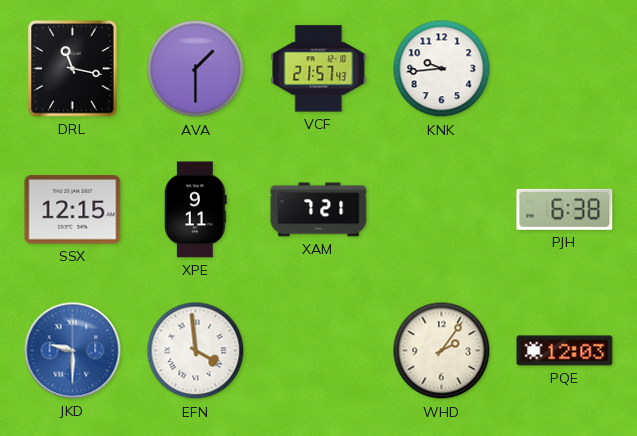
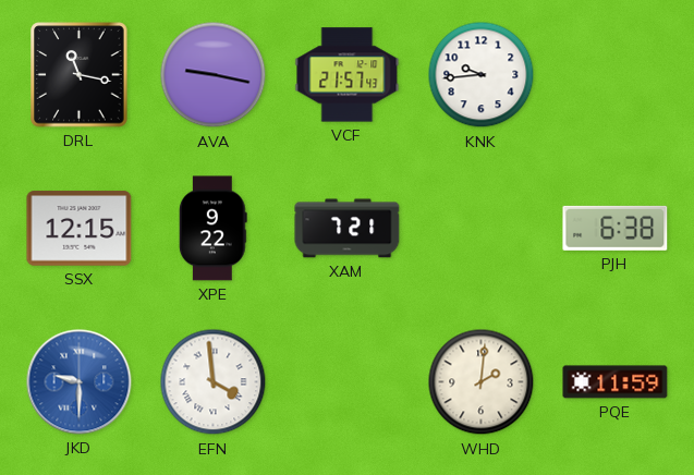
AVA: 1:30 -> 9:17 (214, 75)
XPE: 9:11 -> 9:22 (212, 229)
WHD: 2:06 -> 2:01 (482, 382)
PQE: 12:03 -> 11:59 (616, 382)
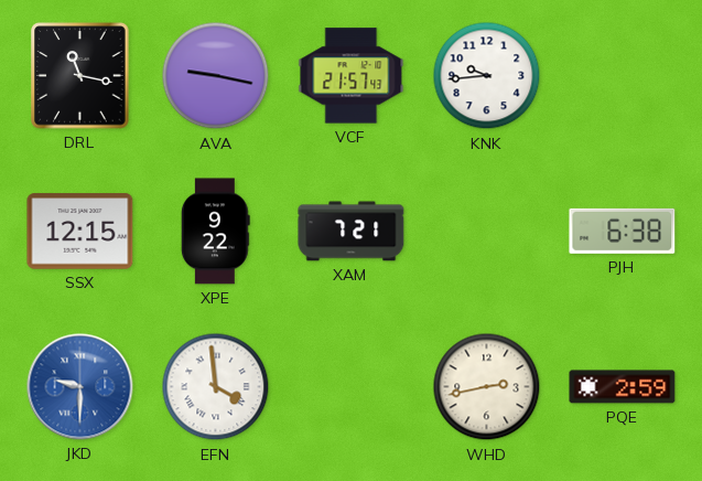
WHD: 2:01 -> 2:43 (487, 387)
PQE: 11:59 -> 2:59 (623, 387)
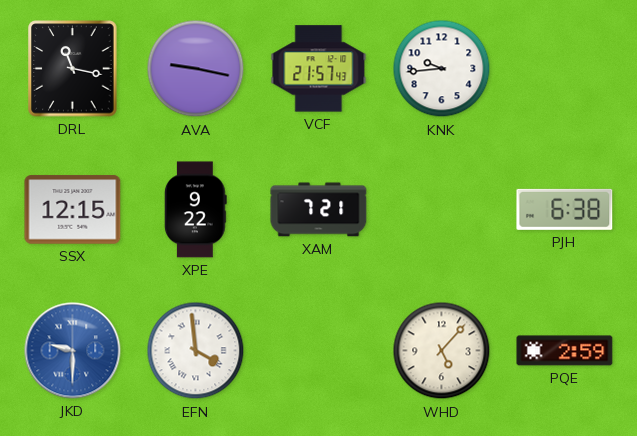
WHD: 2:43 -> 5:07 (442, 351)
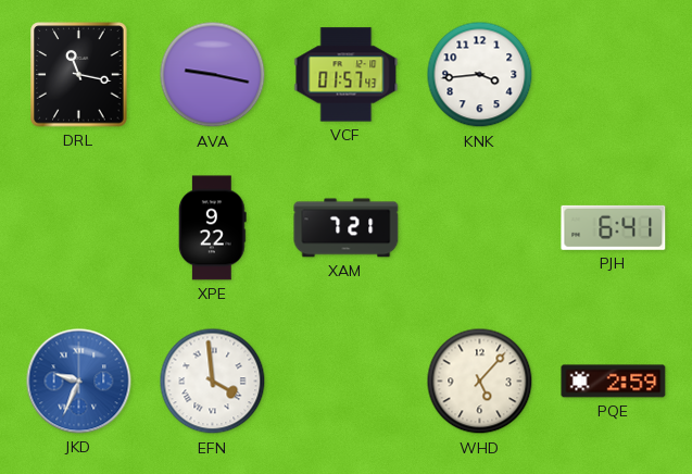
VCF: 21:57 -> 01:57 (347, 75)
KNK: 9:44 -> 3:44 (480, 75)
SSX: 12:15 -> none (73, 210)
PJH: 6:38 -> 6:41 (614, 227)
JKD: 9:30 -> 9:34 (79, 382)
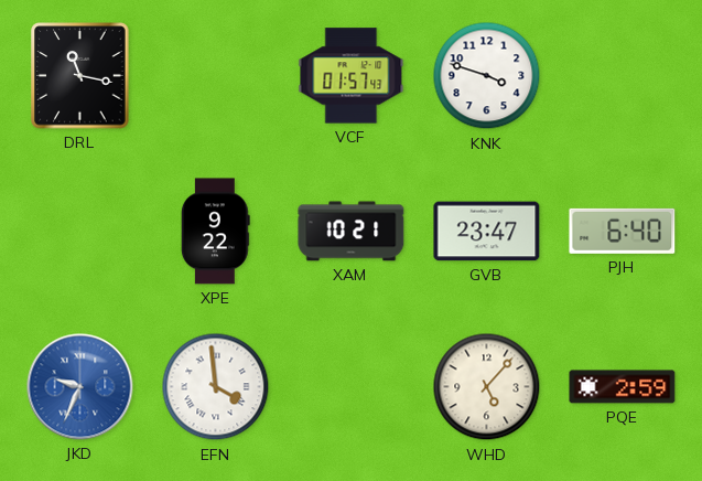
AVA: 9:17 -> none (213, 75)
KNK: 3:44 -> 3:48 (487, 76)
XAM: 7:21 -> 10:21 (352, 232)
GVB: none -> 23:47 (487, 232)
PJH: 6:41 -> 6:40 (623, 231)
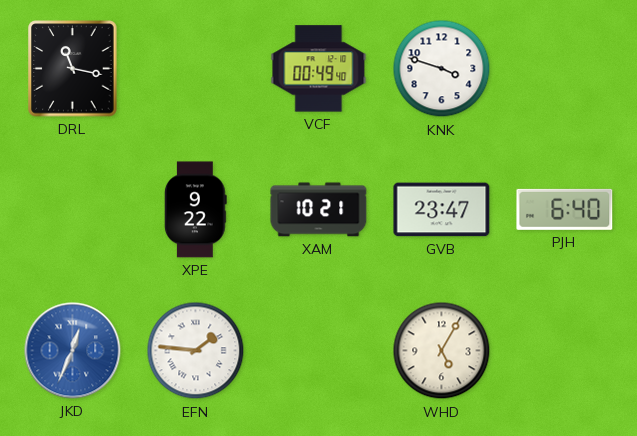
VCF: 01:57 -> 00:49 (319, 69)
JKD: 9:34 -> 12:34 (73, 351)
EFN: 3:59 -> 1:46 (196, 351)
WHD: 5:07 -> 5:05 (442, 351)
PQE: 2:59 -> none (623, 387)
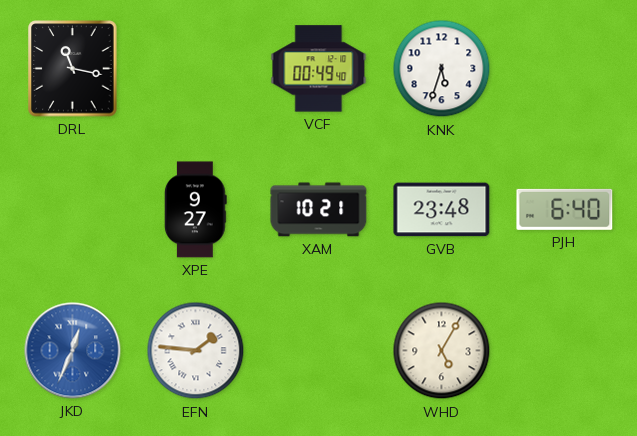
KNK: 3:48 -> 5:33 (442, 69)
XPE: 9:22 -> 9:27 (195, 210)
GVB: 23:47 -> 23:48 (442, 210)
